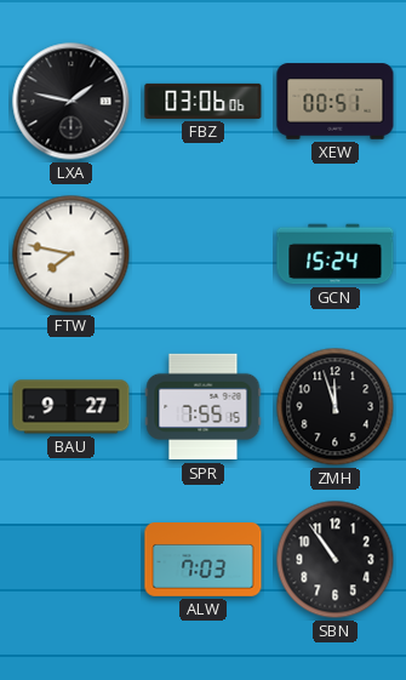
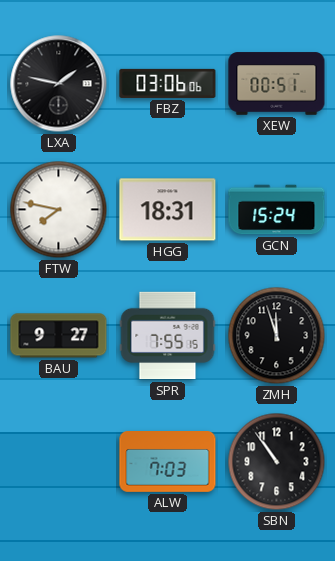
HGG: none -> 18:31 (168, 210)
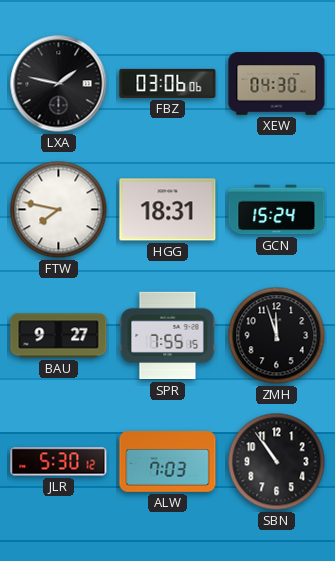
XEW: 00:51 -> 04:30 (277, 84)
JLR: none -> 5:30 (59, 462)
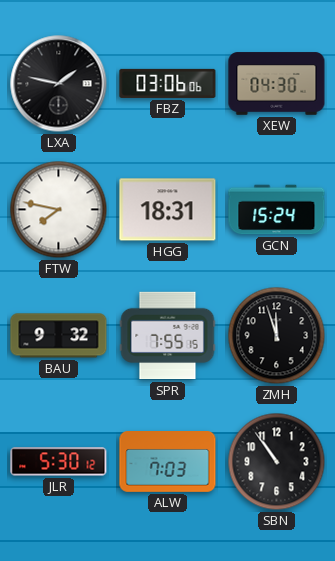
BAU: 9:27 -> 9:32 (59, 336)
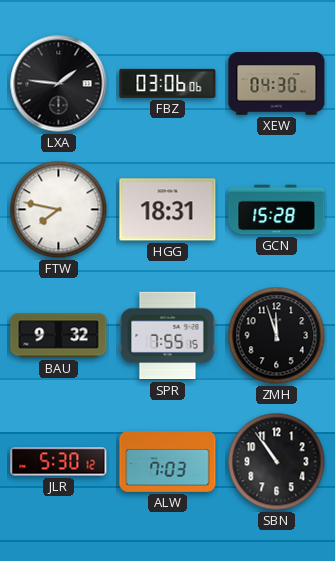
LXA: 1:47 -> 1:46 (59, 84)
GCN: 15:24 -> 15:28 (277, 210)
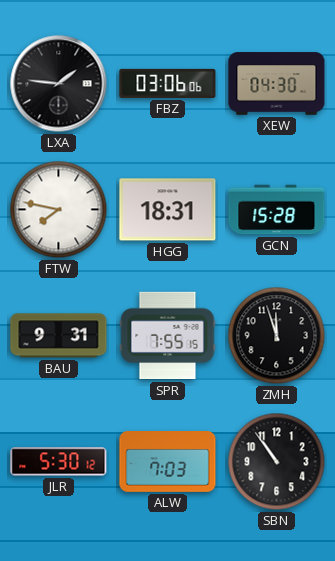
BAU: 9:32 -> 9:31 (59, 336)
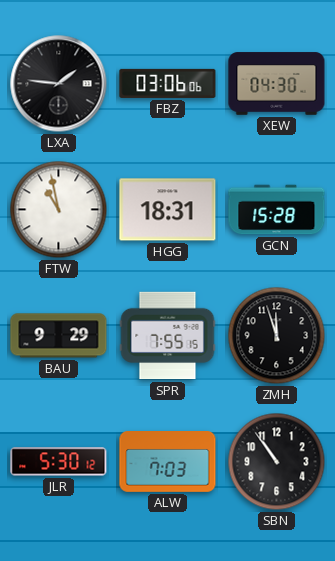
FTW: 7:47 -> 10:58 (59, 210)
BAU: 9:31 -> 9:29 (59, 336)
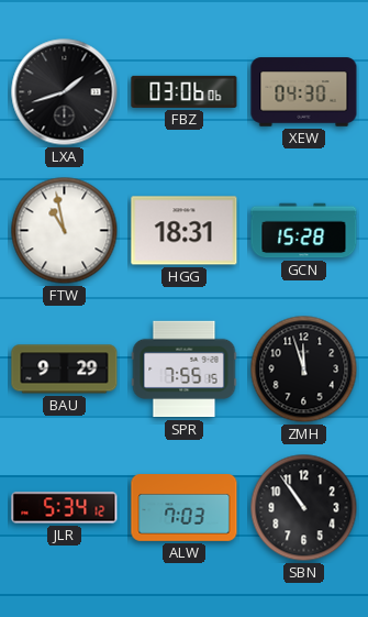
LXA: 1:46 -> 1:42 (65, 92)
JLR: 5:30 -> 5:34 (65, 508)
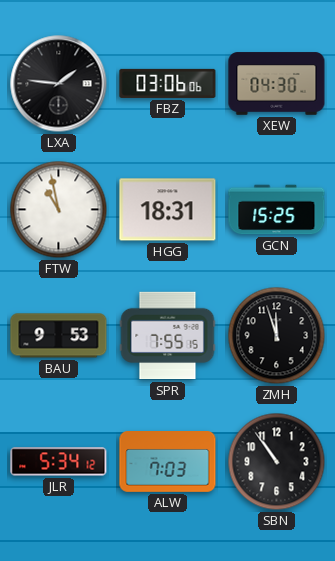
LXA: 1:42 -> 1:46 (59, 84)
GCN: 15:28 -> 15:25 (277, 210)
BAU: 9:29 -> 9:53 (59, 336)
